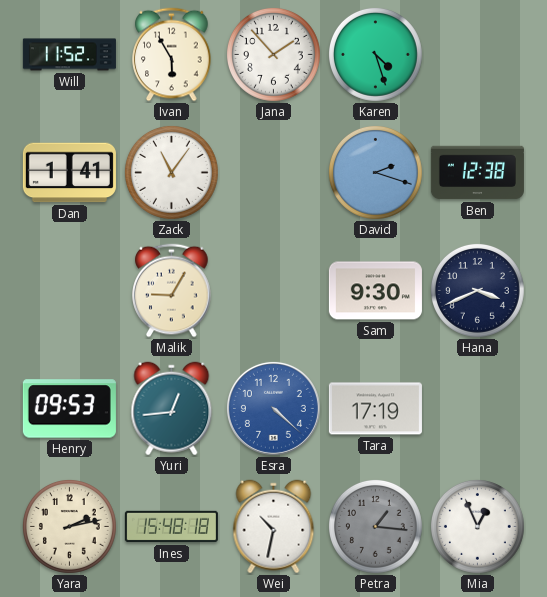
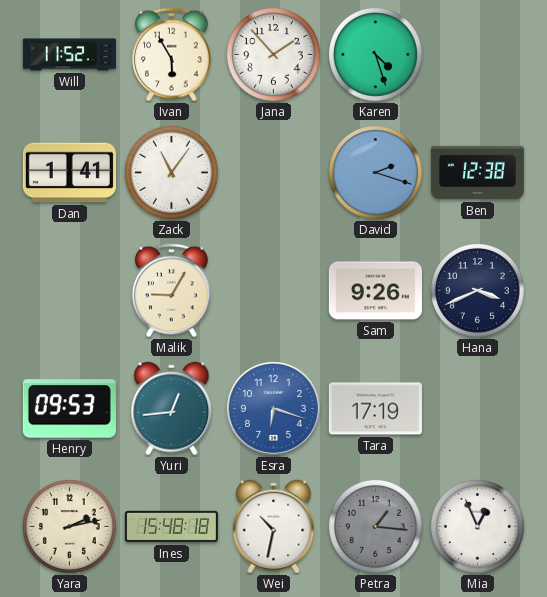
Sam: 9:30 -> 9:26 (375, 291)
Esra: 4:22 -> 6:18 (273, 408)
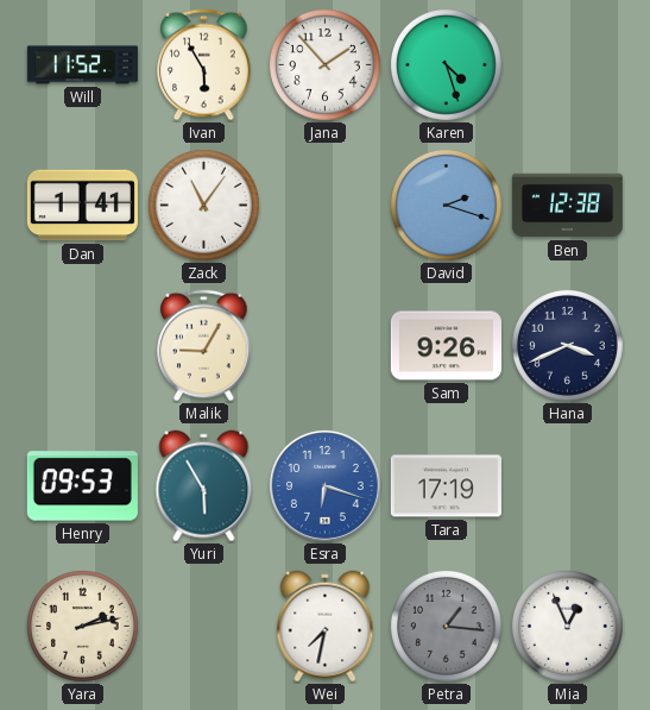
Yuri: 12:44 -> 5:55 (204, 486)
Ines: 15:48 -> none (171, 527)
Wei: 10:32 -> 7:32 (326, 627)
